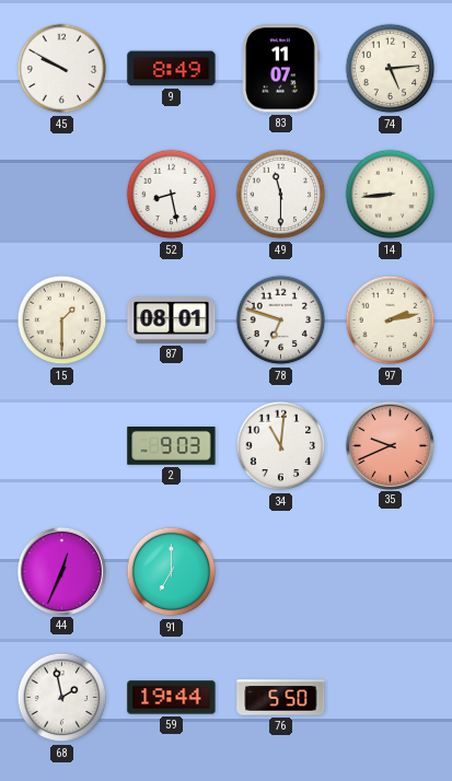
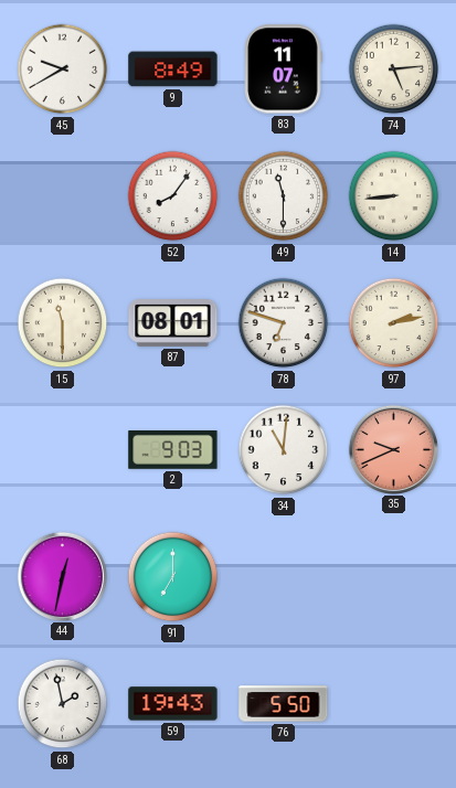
45: 9:50 -> 9:40 (63, 70)
52: 8:28 -> 8:06 (173, 196)
15: 1:30 -> 11:30 (63, 323)
44: 12:34 -> 12:32 (62, 576)
59: 19:44 -> 19:43 (173, 704)
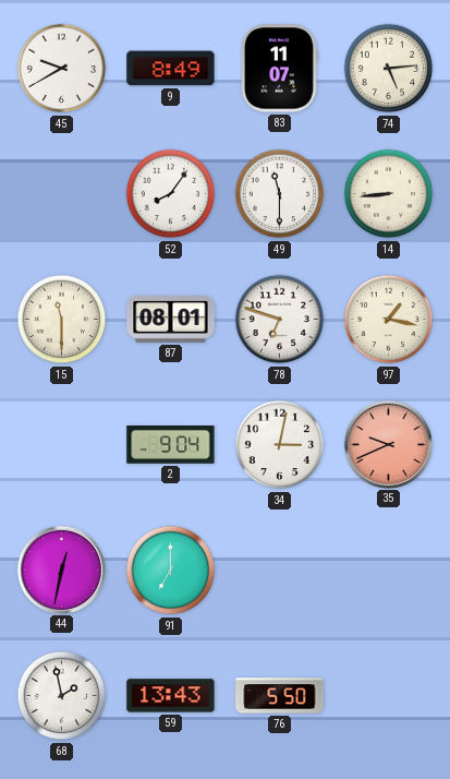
97: 2:13 -> 1:17 (389, 320)
2: 9:03 -> 9:04 (171, 445)
34: 11:01 -> 3:02 (280, 445)
59: 19:43 -> 13:43 (171, 696)
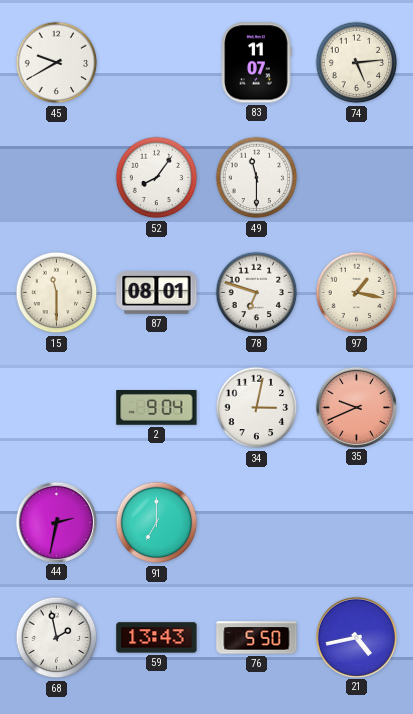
9: 8:49 -> none (171, 69)
14: 8:44 -> none (389, 194)
44: 12:32 -> 2:32 (56, 522)
21: none -> 4:43 (356, 637)
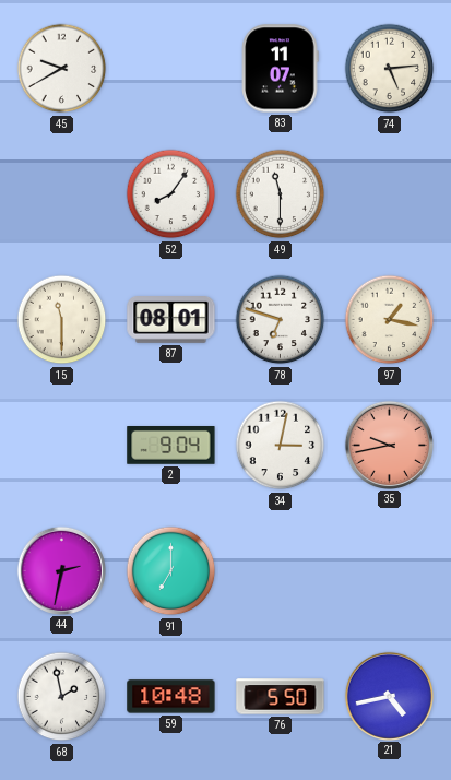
35: 9:41 -> 9:43 (389, 445)
59: 13:43 -> 10:48 (171, 697)
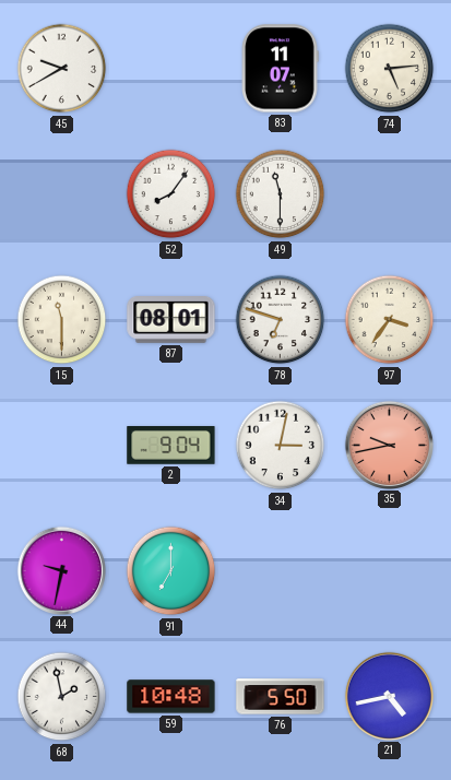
97: 1:17 -> 3:36 (390, 320)
44: 2:32 -> 9:32 (61, 570)
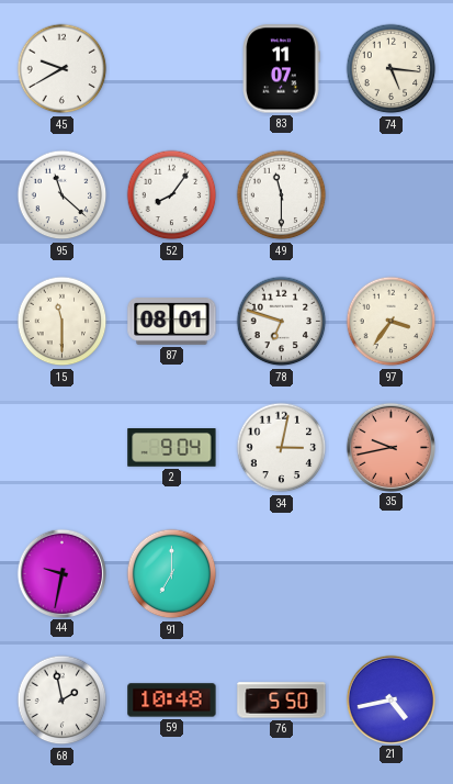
74: 5:14 -> 5:16 (392, 69)
95: none -> 11:22 (63, 195)
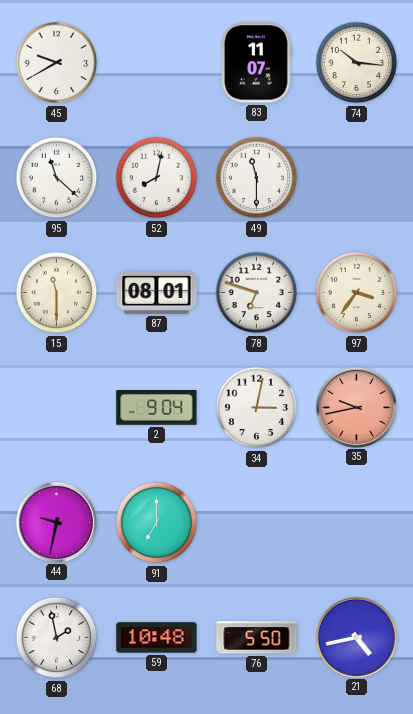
74: 5:16 -> 10:16 (357, 63)
52: 8:06 -> 8:02 (157, 178)
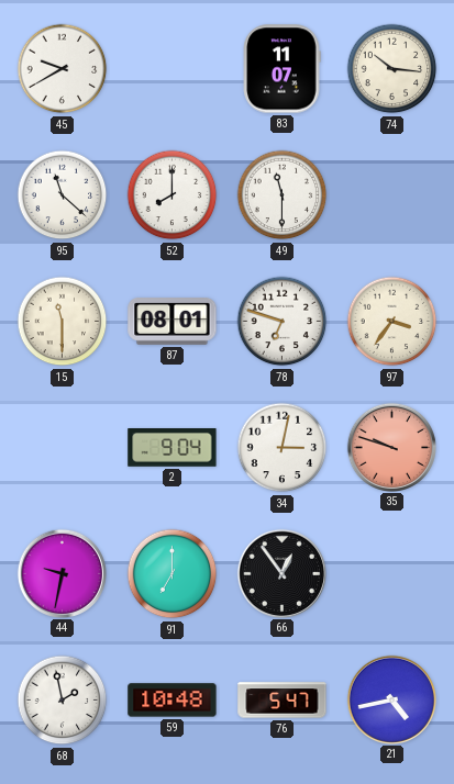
52: 8:02 -> 8:00 (173, 195)
35: 9:43 -> 9:48 (391, 447)
66: none -> 12:54 (281, 573)
76: 5:50 -> 5:47 (283, 701)
